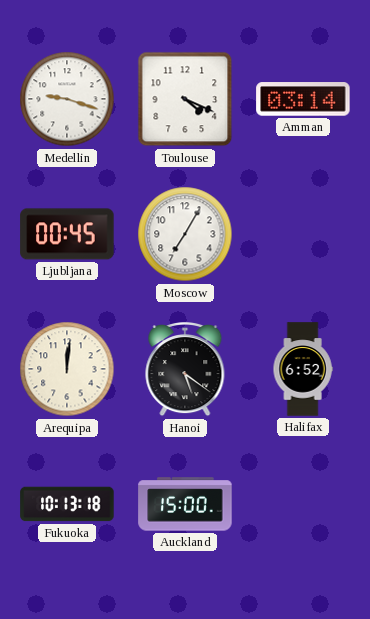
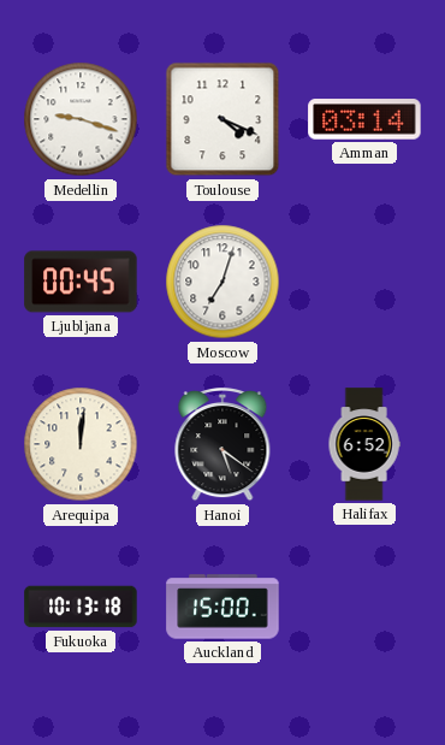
Moscow: 7:05 -> 7:03 (222, 282)
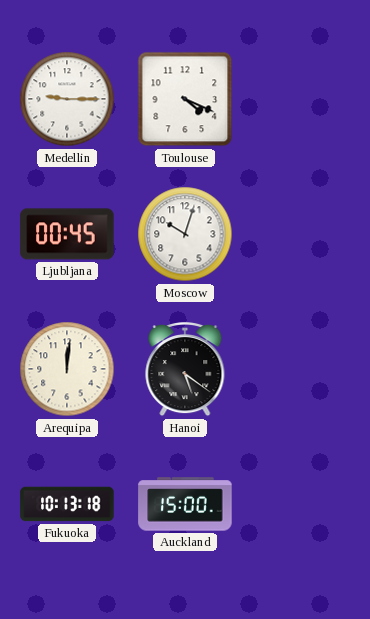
Medellin: 9:18 -> 9:15 (67, 99)
Amman: 03:14 -> none (364, 119)
Moscow: 7:03 -> 10:03 (185, 234)
Halifax: 6:52 -> none (364, 444)
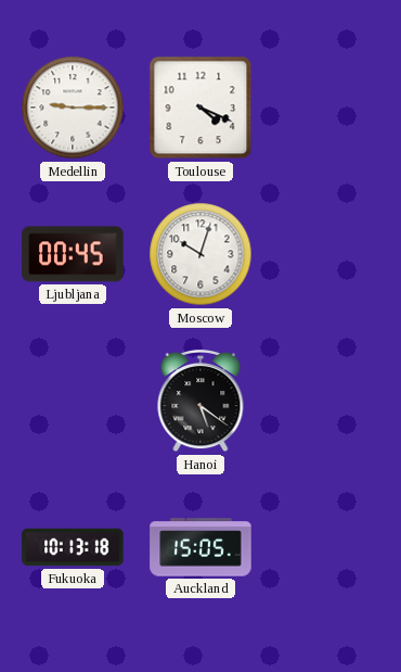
Arequipa: 12:01 -> none (67, 369)
Auckland: 15:00 -> 15:05 (200, 547)
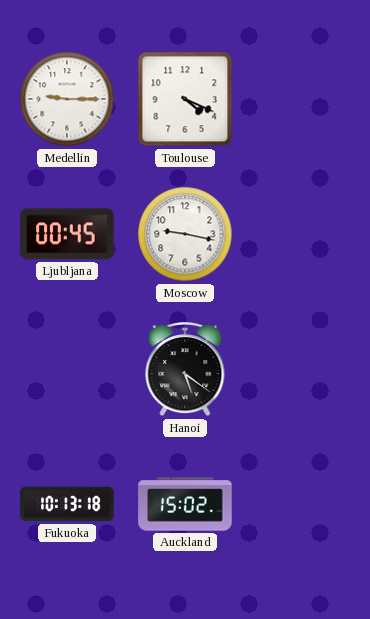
Moscow: 10:03 -> 9:17 (185, 234)
Auckland: 15:05 -> 15:02 (185, 504)
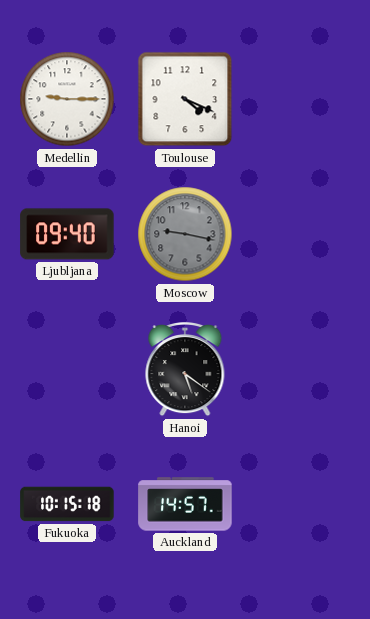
Ljubljana: 00:45 -> 09:40 (67, 234)
Moscow dial: white -> grey (185, 234)
Fukuoka: 10:13 -> 10:15 (67, 504)
Auckland: 15:02 -> 14:57 (185, 504)
